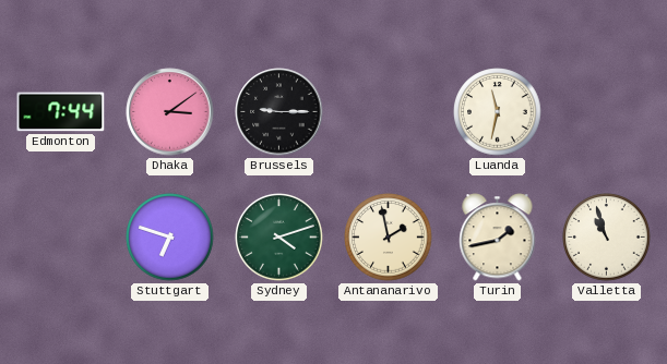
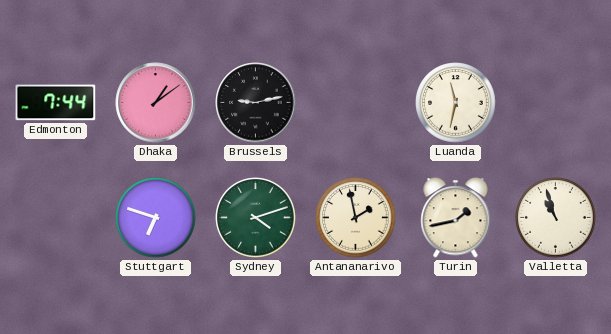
Dhaka: 3:09 -> 1:09 (156, 103)
Brussels: 9:15 -> 9:13 (256, 103)
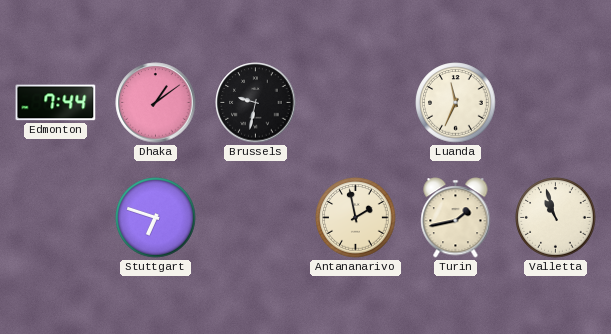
Brussels: 9:13 -> 9:32 (256, 103)
Luanda: 11:32 -> 11:34 (456, 103)
Sydney: 4:12 -> none (256, 218)
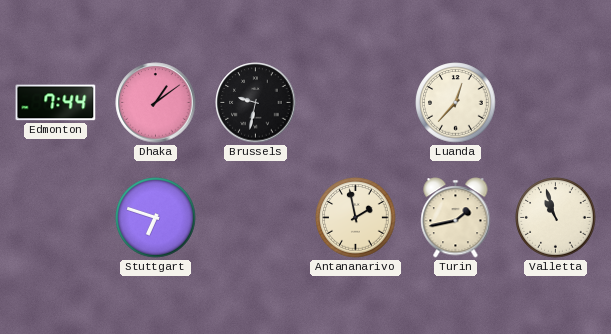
Luanda: 11:34 -> 12:37 (456, 103)
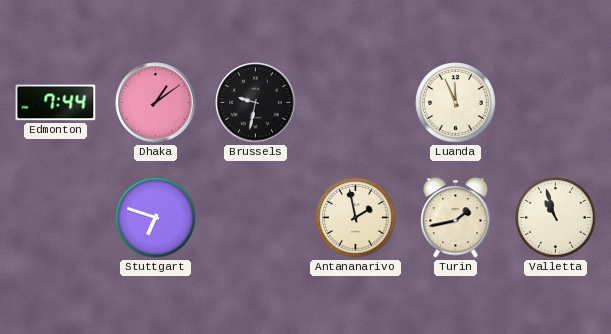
Luanda: 12:37 -> 11:56 (456, 103)
